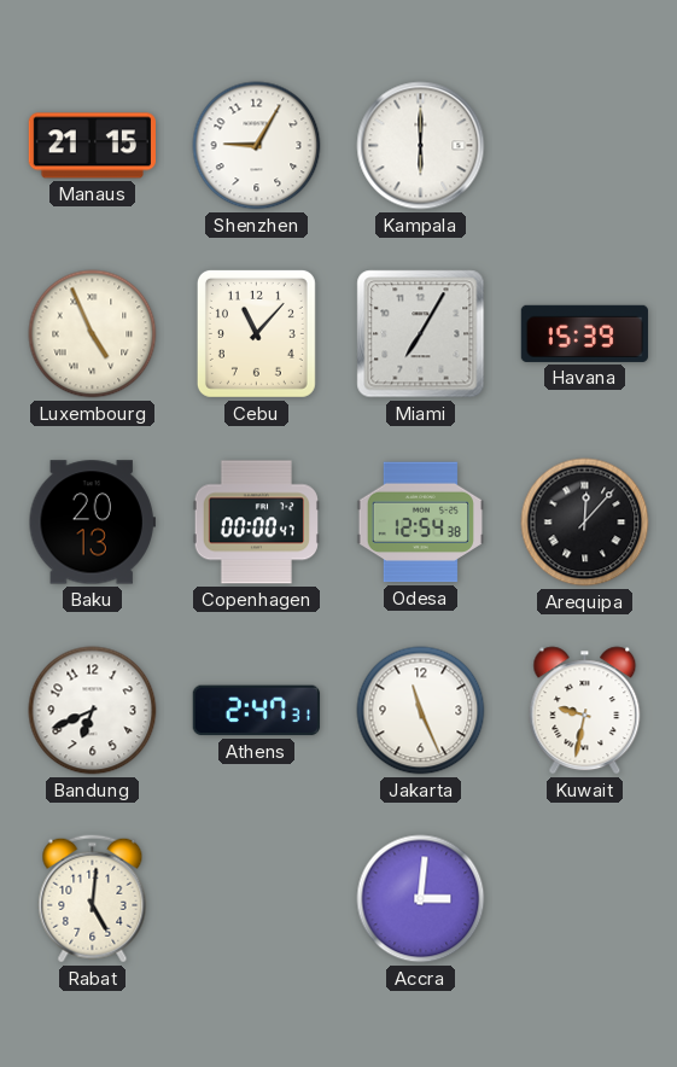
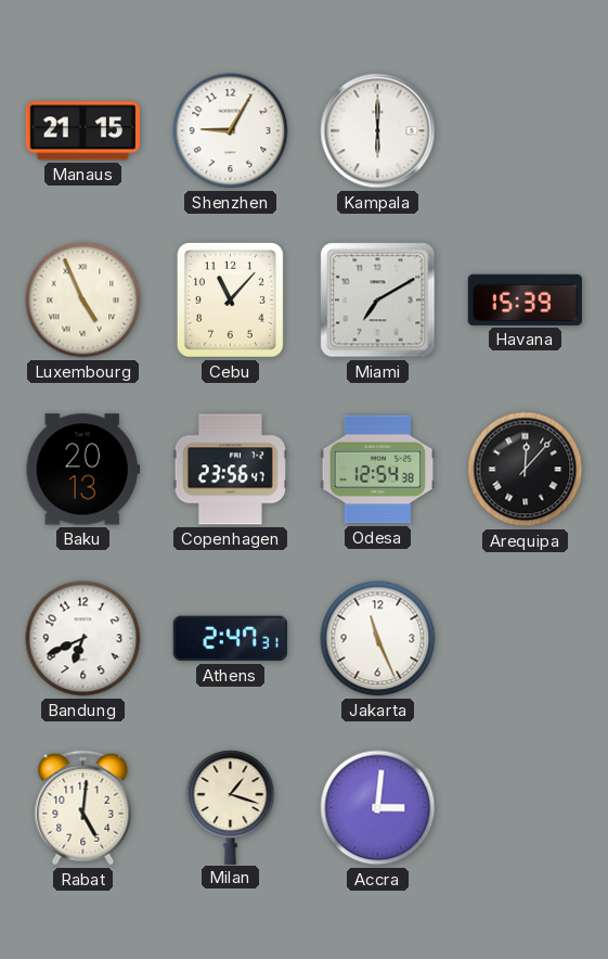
Miami: 7:05 -> 7:10 (378, 301)
Copenhagen: 00:00 -> 23:56 (230, 470)
Kuwait: 9:32 -> none (585, 711)
Milan: none -> 1:18 (231, 807)
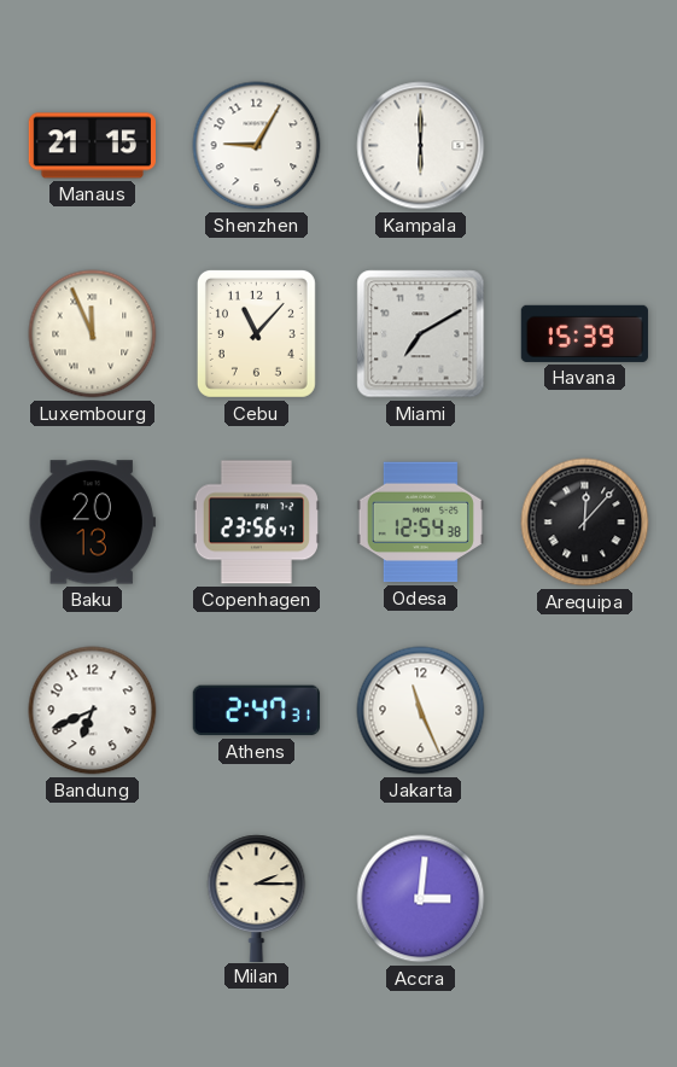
Luxembourg: 4:56 -> 11:56 (93, 334)
Rabat: 5:01 -> none (83, 808)
Milan: 1:18 -> 2:15 (257, 898)
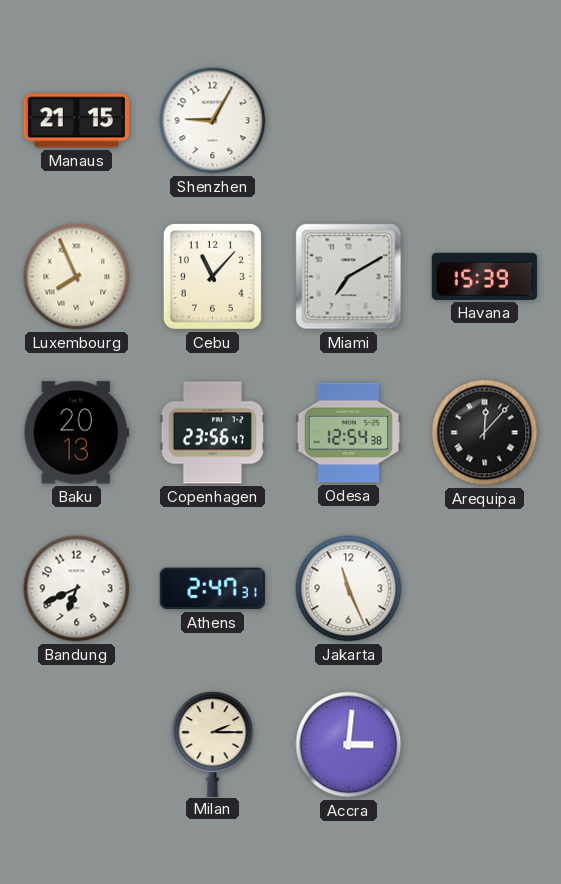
Kampala: 6:00 -> none (421, 146)
Luxembourg: 11:56 -> 7:56 (77, 277)
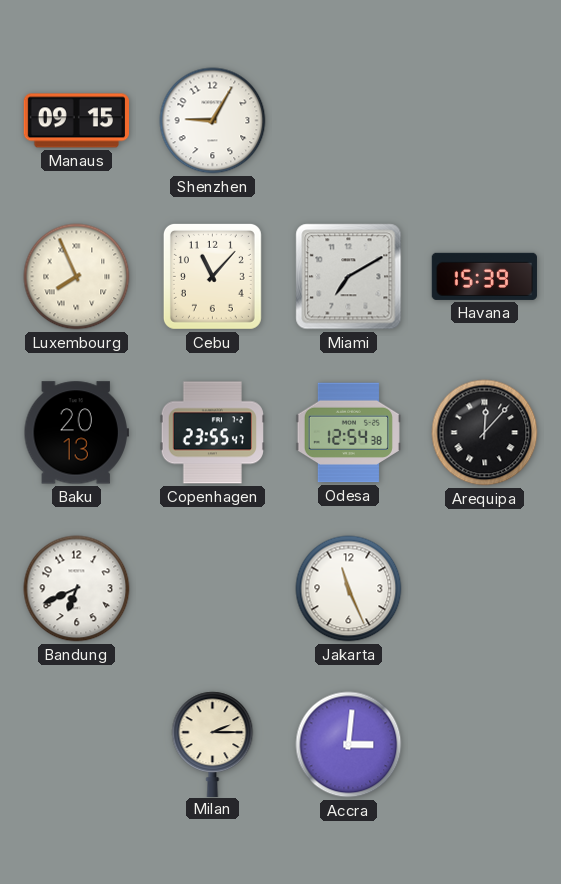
Manaus: 21:15 -> 09:15 (76, 121)
Copenhagen: 23:56 -> 23:55 (212, 433)
Athens: 2:47 -> none (212, 589)
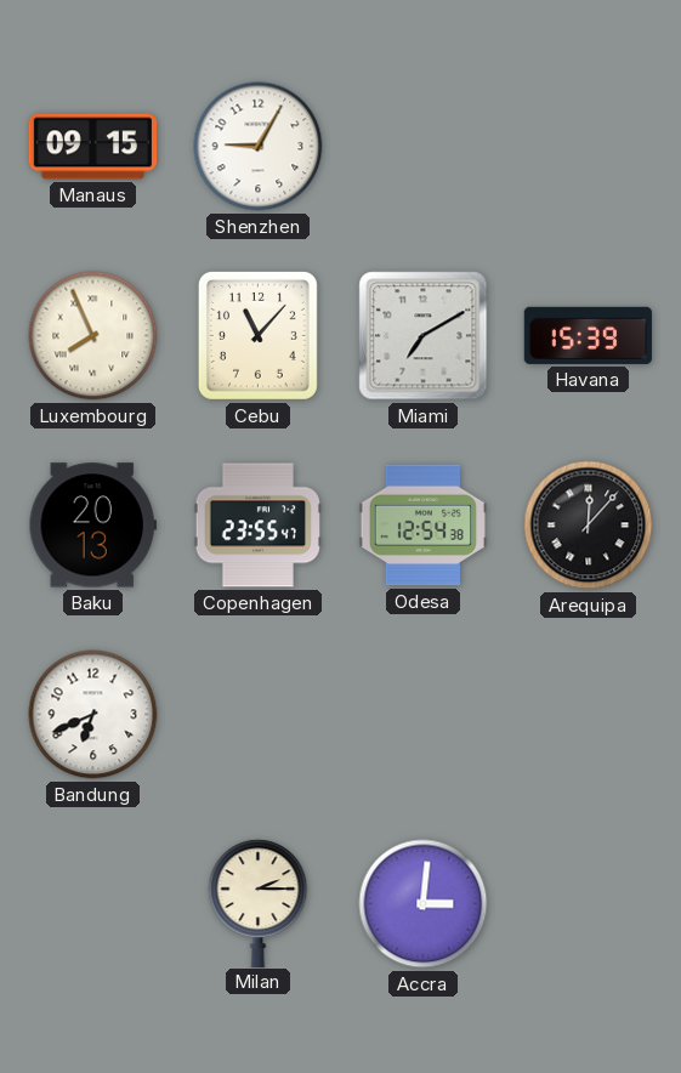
Jakarta: 11:26 -> none (349, 589)
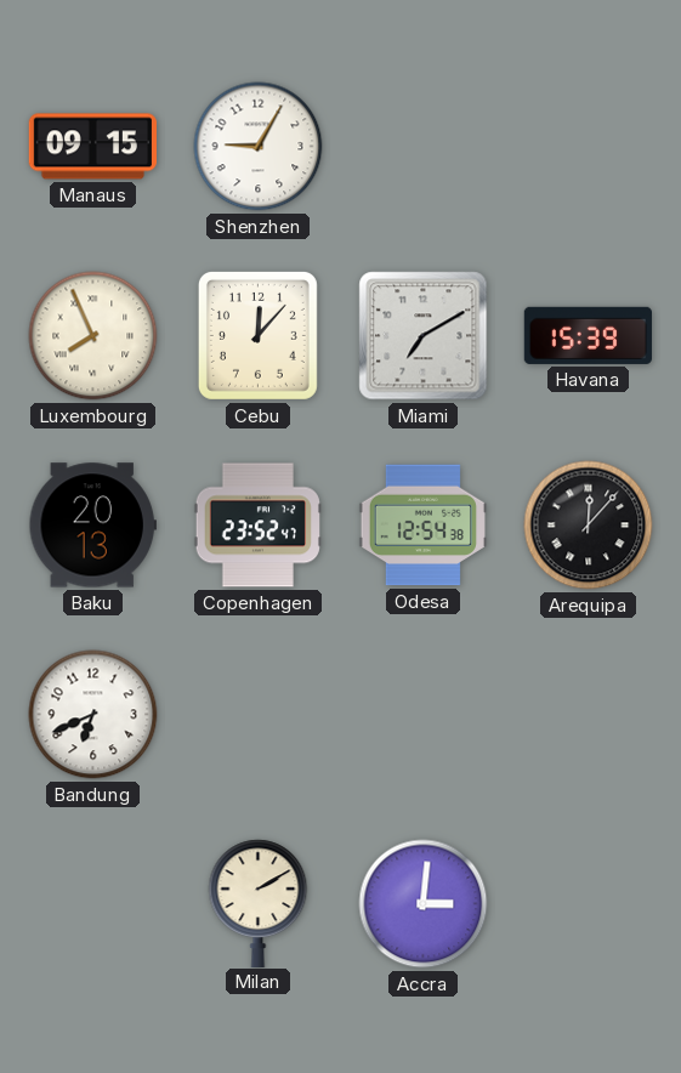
Cebu: 11:07 -> 12:07 (257, 335)
Copenhagen: 23:55 -> 23:52 (257, 526)
Milan: 2:15 -> 2:10 (259, 903)
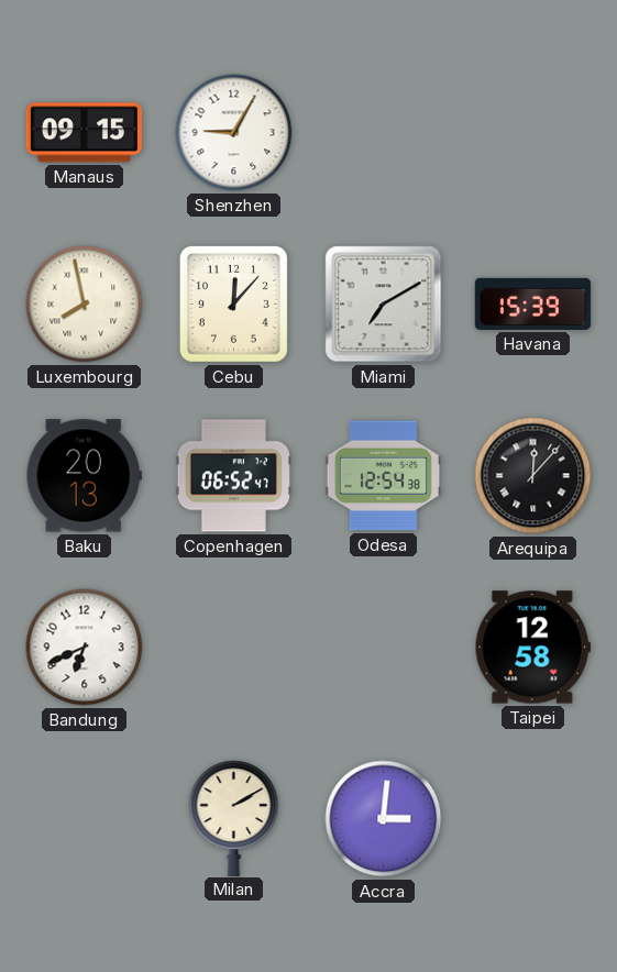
Luxembourg: 7:56 -> 7:58 (85, 305)
Copenhagen: 23:52 -> 06:52 (233, 476)
Taipei: none -> 12:58 (532, 648)
